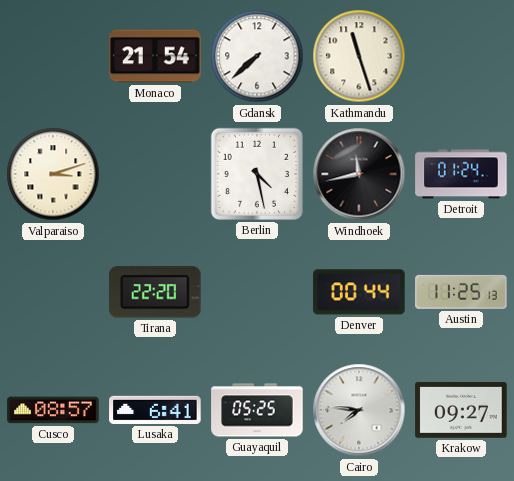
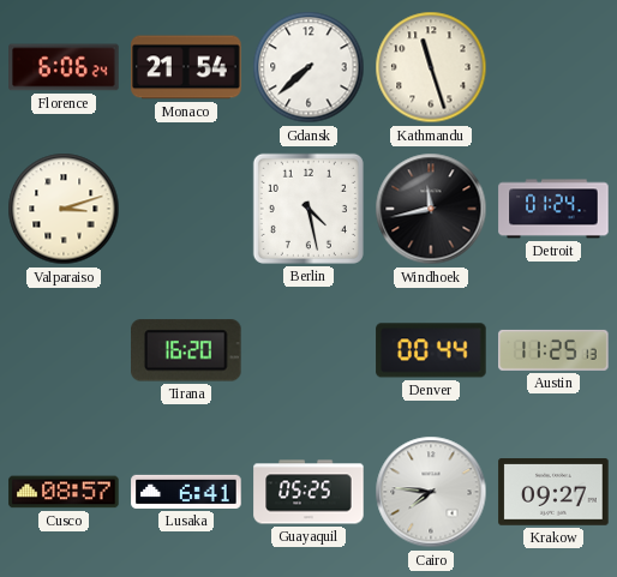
Florence: none -> 6:06 (64, 67)
Tirana: 22:20 -> 16:20 (187, 350)
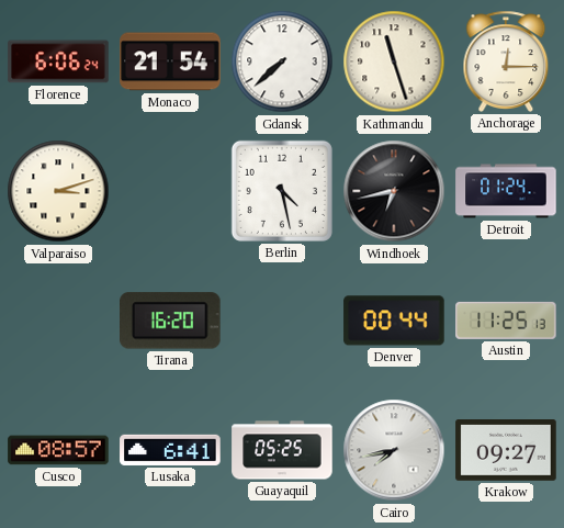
Anchorage: none -> 12:15 (506, 61)
Windhoek: 11:43 -> 6:43 (394, 191)
Cairo: 7:46 -> 7:43 (394, 450)
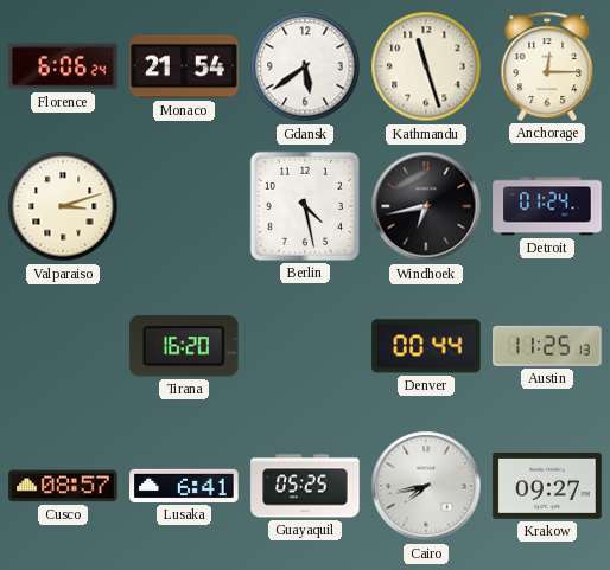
Gdansk: 7:38 -> 5:39 (305, 66)
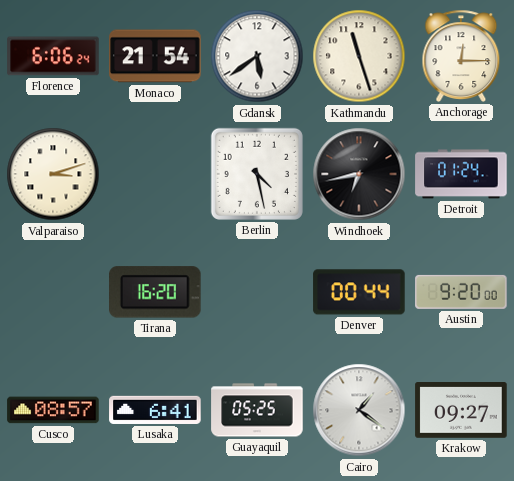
Austin: 11:25 -> 9:20 (461, 292)
Cairo: 7:43 -> 1:21 (359, 410)
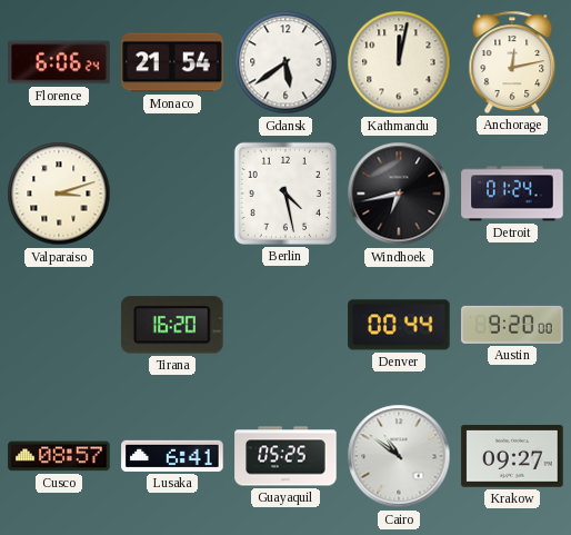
Kathmandu: 11:27 -> 12:02 (399, 62)
Anchorage: 12:15 -> 12:13 (512, 62)
Cairo: 1:21 -> 10:51 (399, 456)
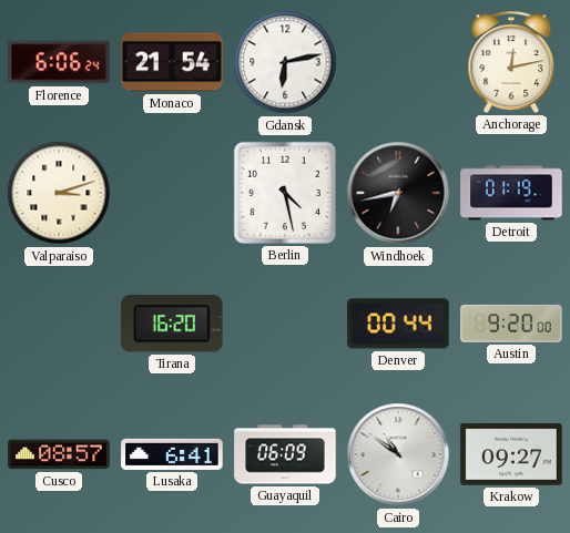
Gdansk: 5:39 -> 6:13 (285, 62)
Kathmandu: 12:02 -> none (399, 62)
Detroit: 01:24 -> 01:19 (511, 193)
Guayaquil: 05:25 -> 06:09 (285, 454)
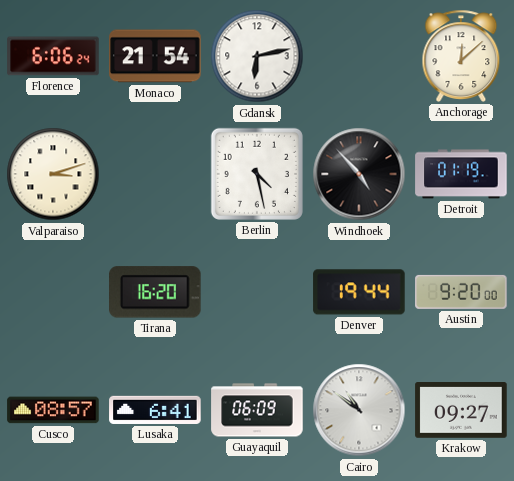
Anchorage: 12:13 -> 12:08 (461, 56)
Windhoek: 6:43 -> 4:53 (359, 174)
Denver: 00:44 -> 19:44 (359, 292)
